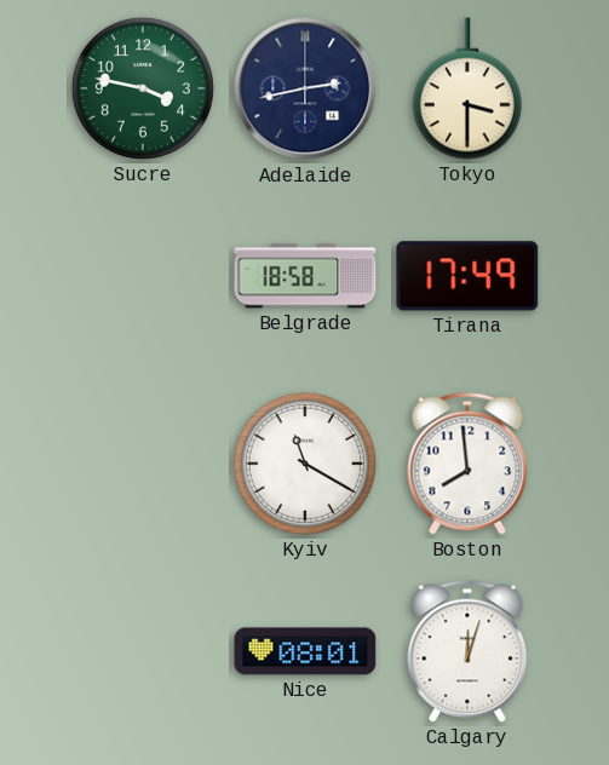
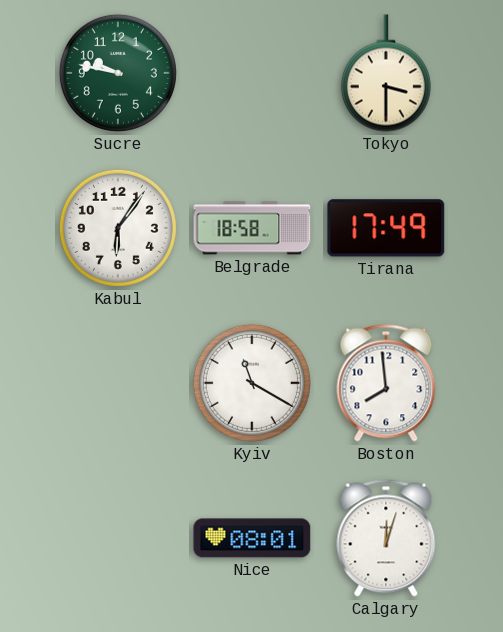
Sucre: 3:47 -> 9:47 (118, 73)
Adelaide: 2:43 -> none (305, 88)
Kabul: none -> 6:06 (118, 228)
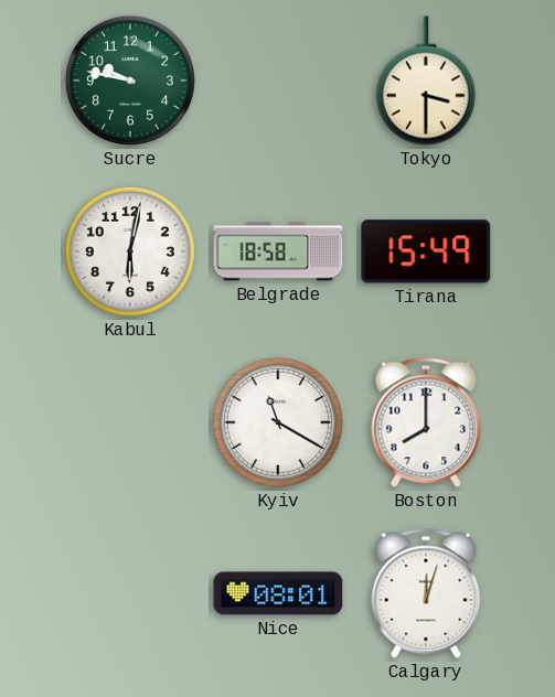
Kabul: 6:06 -> 6:02 (130, 251)
Tirana: 17:49 -> 15:49 (426, 251)
Boston: 7:59 -> 8:00 (426, 422)
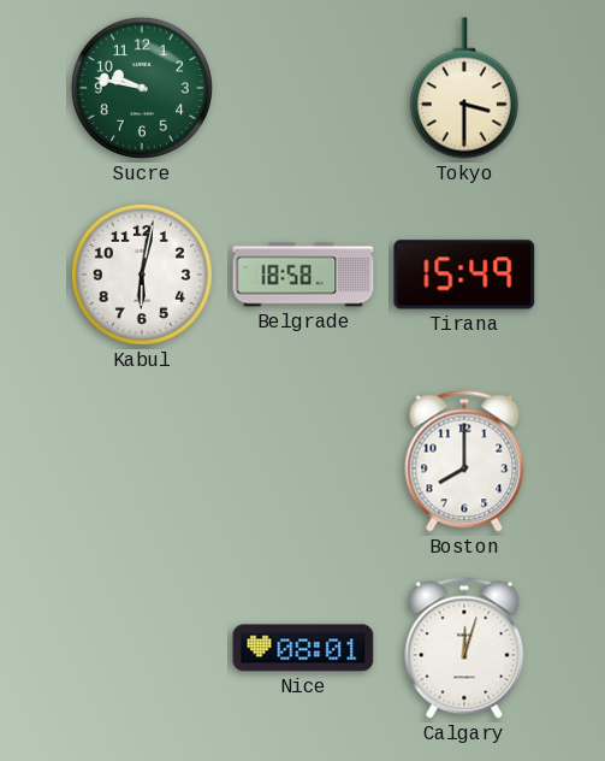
Kyiv: 11:20 -> none (278, 422)
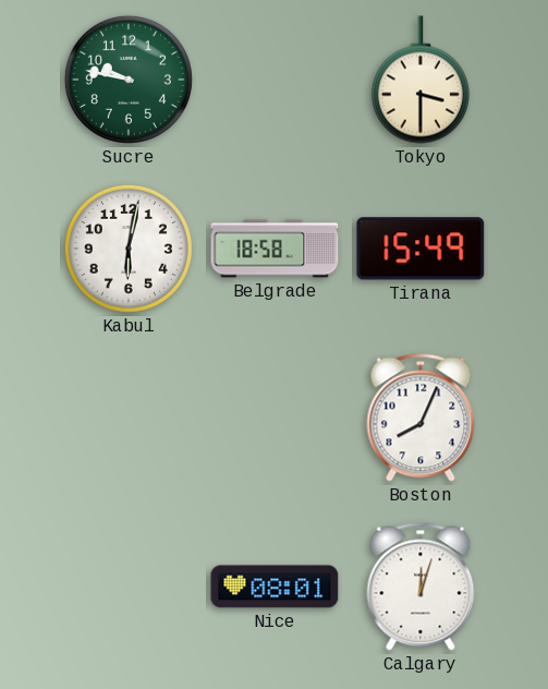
Boston: 8:00 -> 8:04 (421, 418)
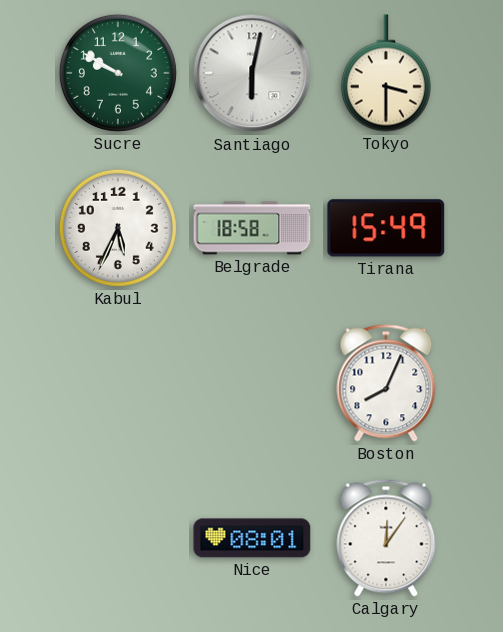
Sucre: 9:47 -> 9:50 (118, 73)
Santiago: none -> 6:02 (252, 73)
Kabul: 6:02 -> 5:34 (118, 228)
Calgary: 12:03 -> 12:06 (386, 538)
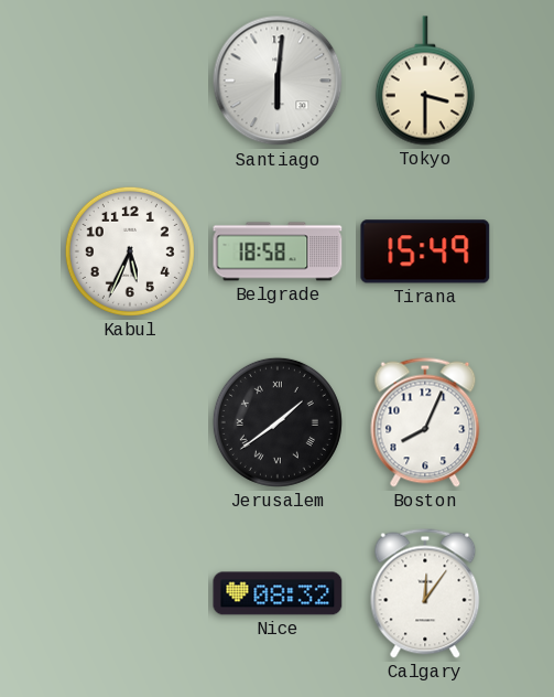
Sucre: 9:50 -> none (118, 73)
Santiago: 6:02 -> 6:01 (278, 81)
Jerusalem: none -> 1:39 (278, 422)
Nice: 08:01 -> 08:32 (278, 593)
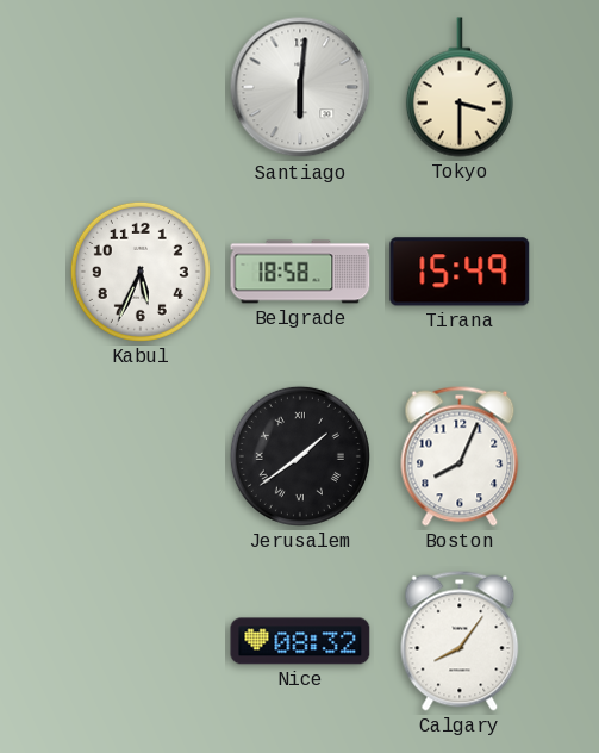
Calgary: 12:06 -> 8:06 (460, 641)
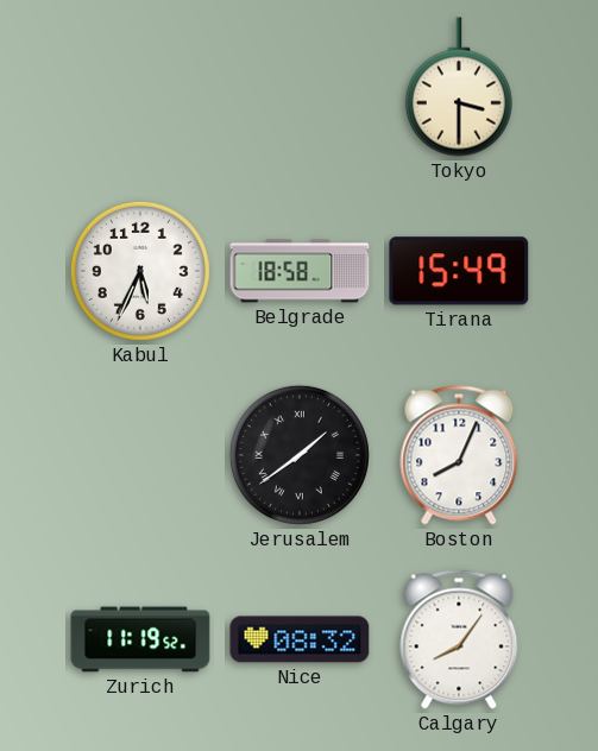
Santiago: 6:01 -> none (300, 87)
Zurich: none -> 11:19 (140, 639)
